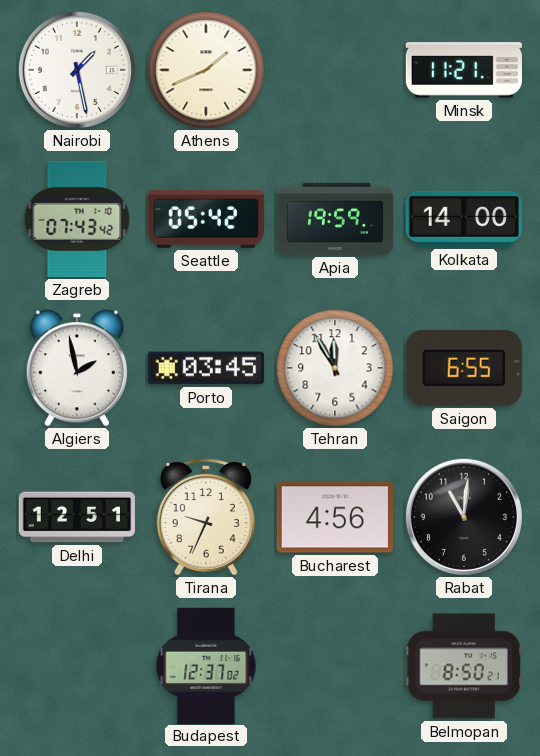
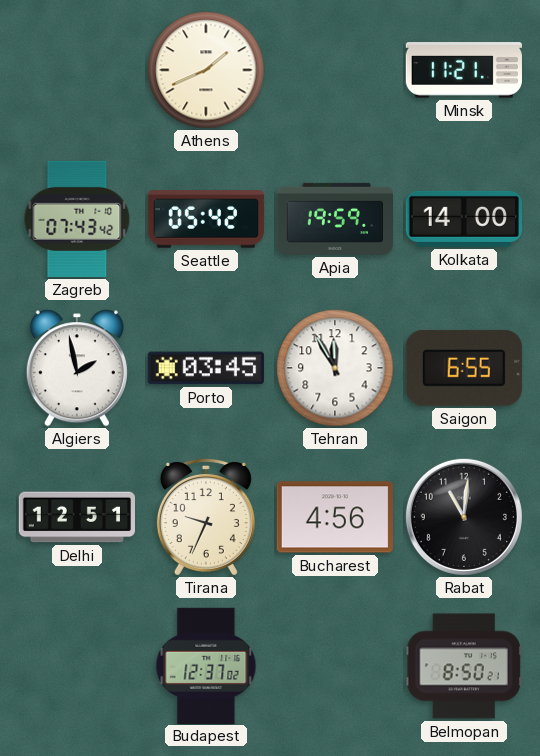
Nairobi: 1:28 -> none (77, 70)
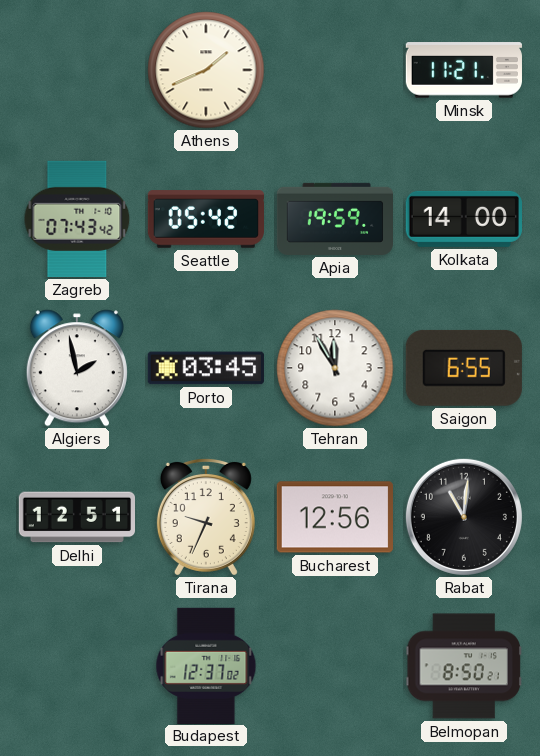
Bucharest: 4:56 -> 12:56 (335, 517)
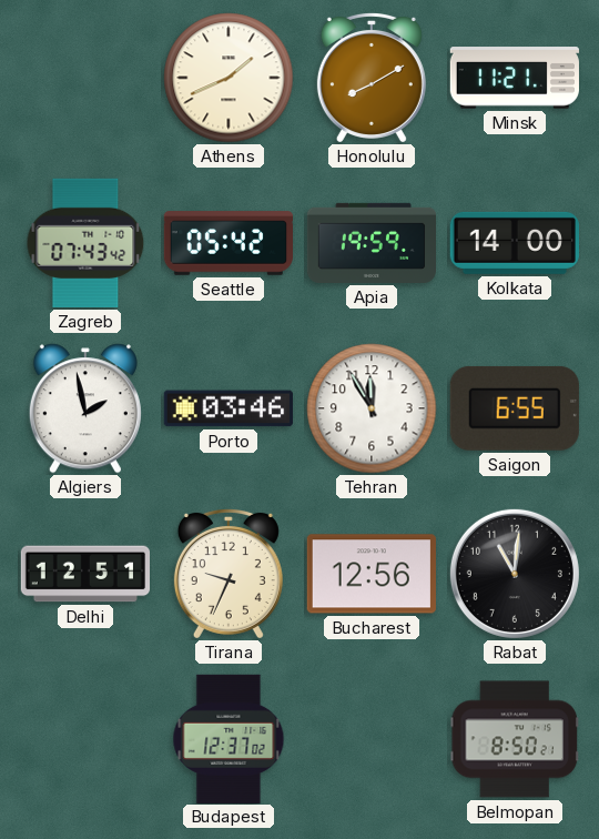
Honolulu: none -> 8:10 (372, 77)
Porto: 03:45 -> 03:46 (229, 408)
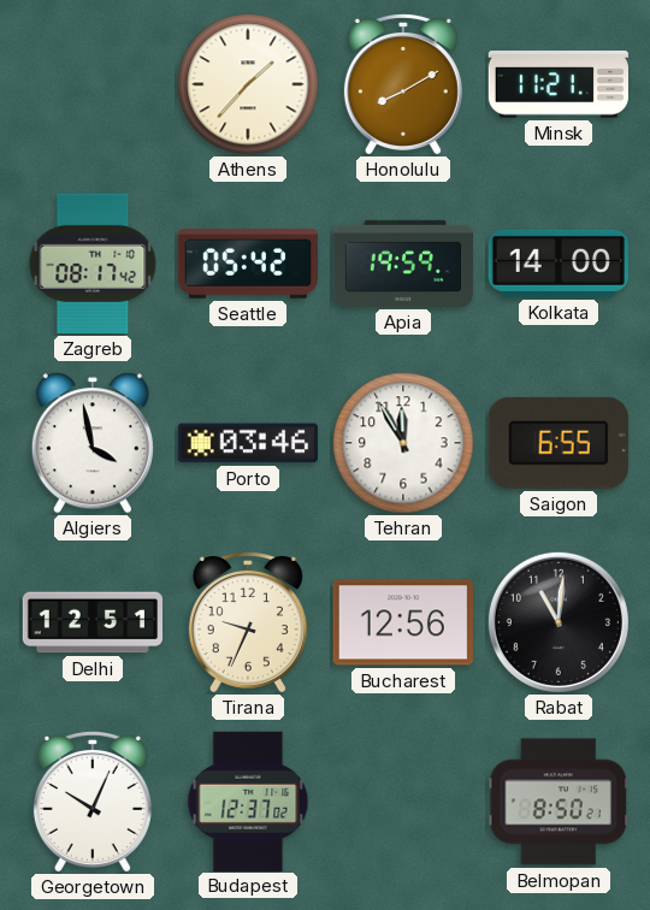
Athens: 1:41 -> 1:37 (248, 84)
Zagreb: 07:43 -> 08:17 (93, 264)
Algiers: 1:58 -> 3:58 (93, 443)
Georgetown: none -> 10:04 (93, 800)
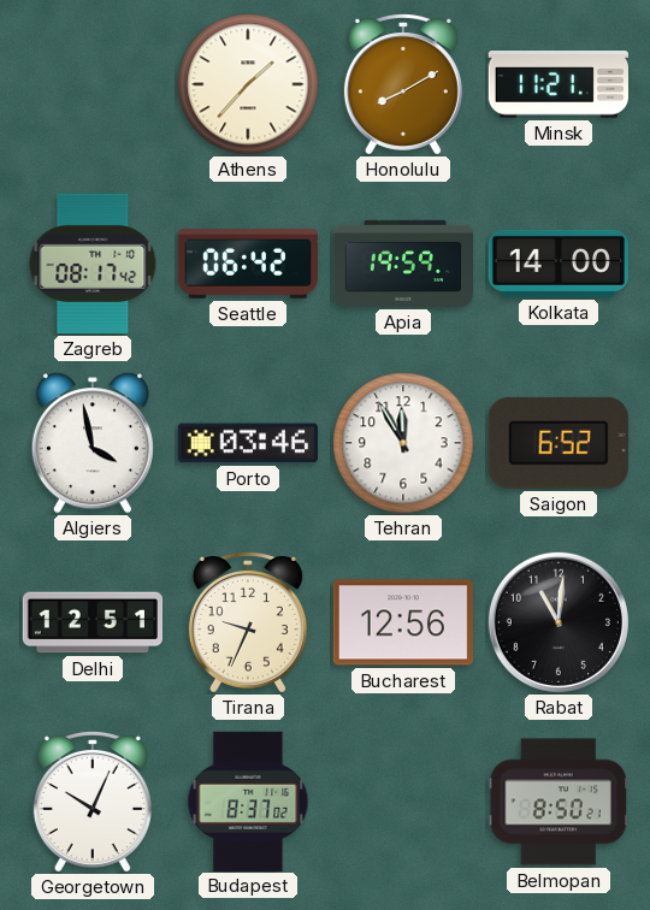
Seattle: 05:42 -> 06:42 (247, 264)
Saigon: 6:55 -> 6:52 (559, 443)
Budapest: 12:37 -> 8:37 (248, 800)
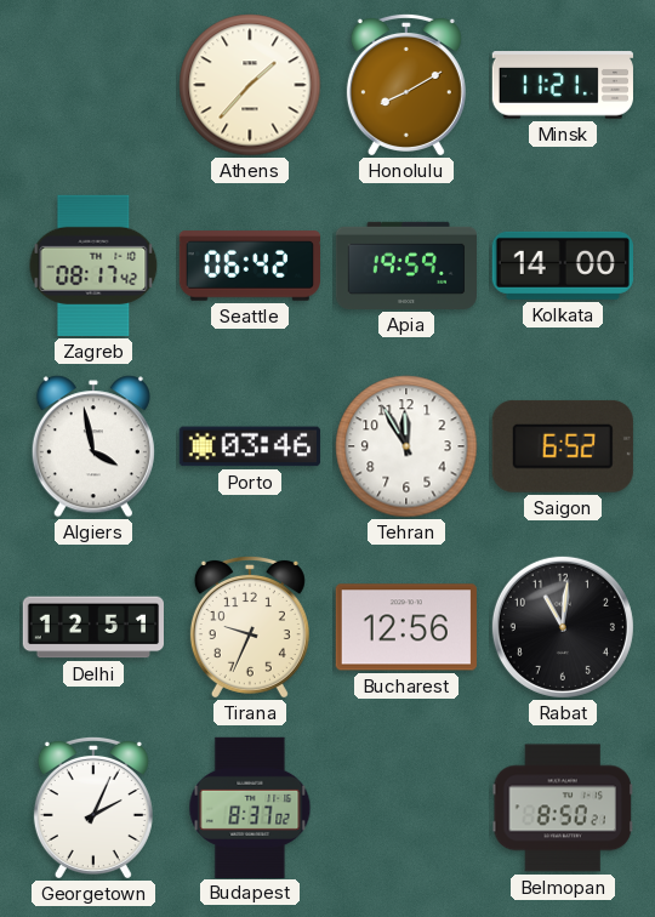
Georgetown: 10:04 -> 2:04 (93, 807)
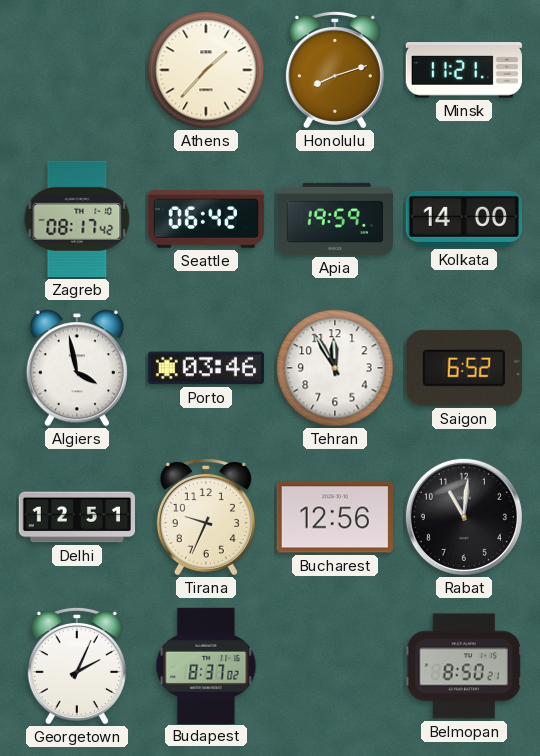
Honolulu: 8:10 -> 8:12 (335, 69)
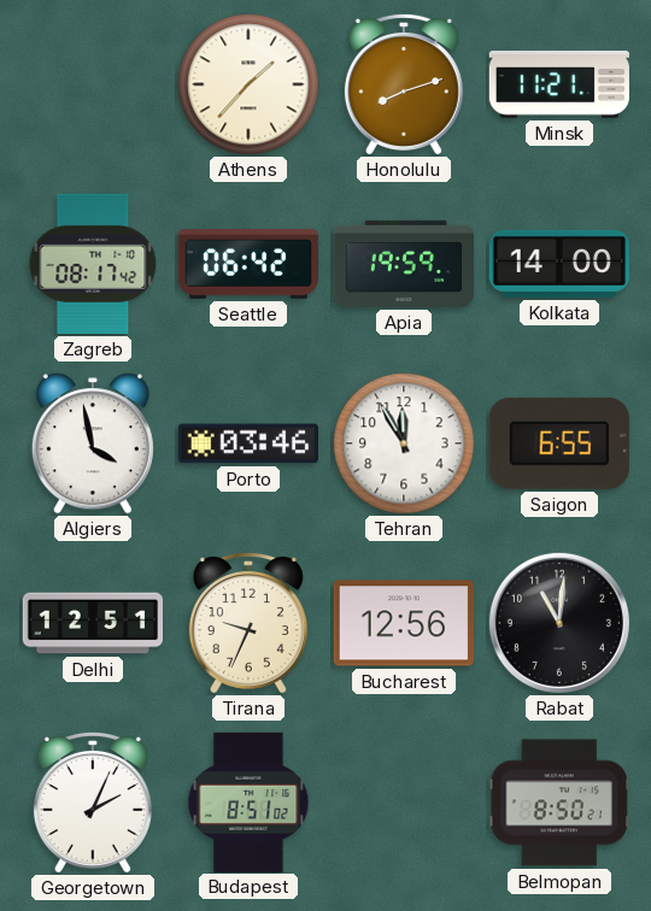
Saigon: 6:52 -> 6:55 (559, 443)
Budapest: 8:37 -> 8:51 (248, 801)
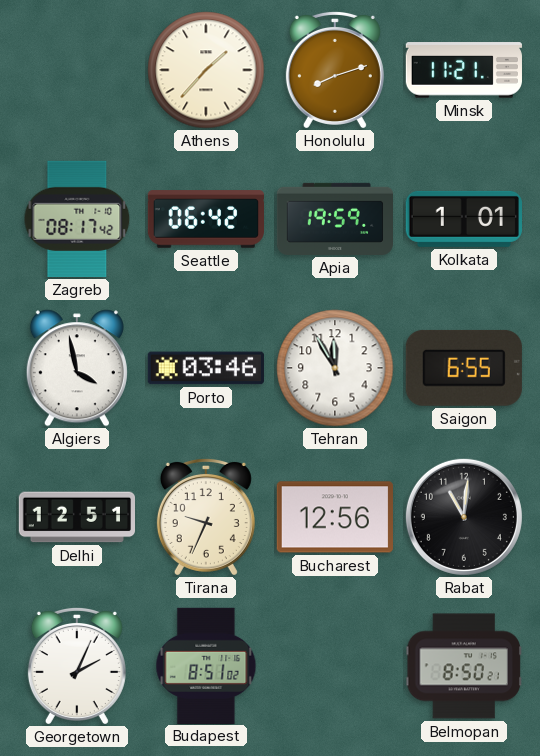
Kolkata: 14:00 -> 1:01 (464, 219)
